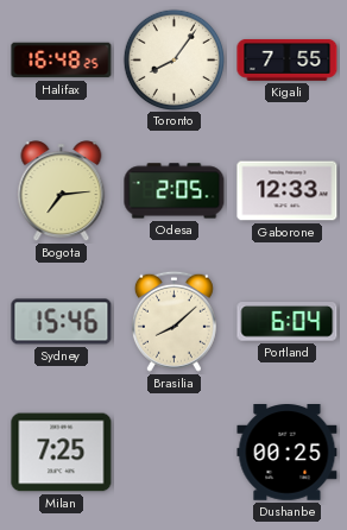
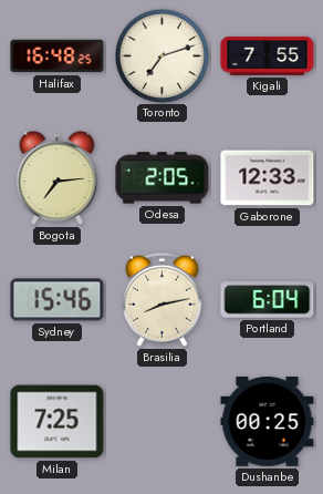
Toronto: 8:06 -> 7:12 (161, 55)
Brasilia: 8:08 -> 8:13 (161, 299)
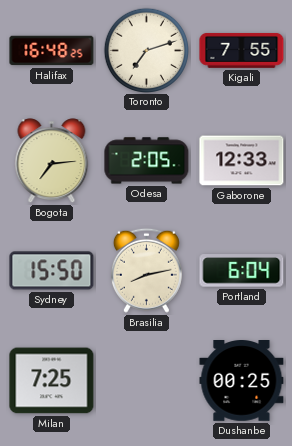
Sydney: 15:46 -> 15:50 (52, 271)
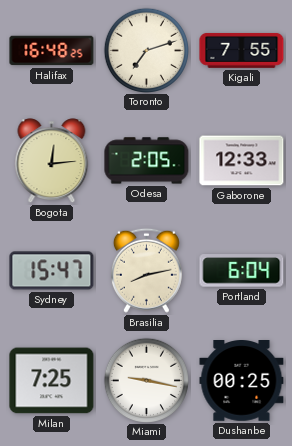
Bogota: 7:14 -> 12:14 (52, 161)
Sydney: 15:50 -> 15:47 (52, 271)
Miami: none -> 9:17 (146, 380)
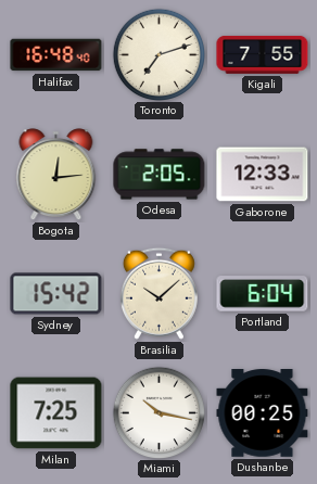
Halifax: 16:48:25 -> 16:48:40 (56, 55)
Sydney: 15:47 -> 15:42 (56, 294)
Brasilia: 8:13 -> 10:08 (158, 293)
Miami: 9:17 -> 10:17 (158, 412)
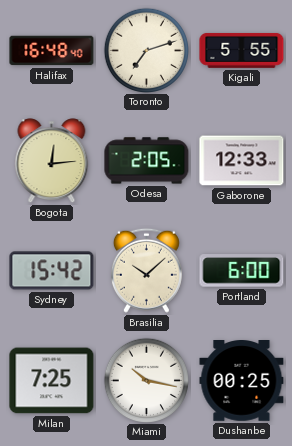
Kigali: 7:55 -> 5:55 (242, 50)
Portland: 6:04 -> 6:00 (242, 271)
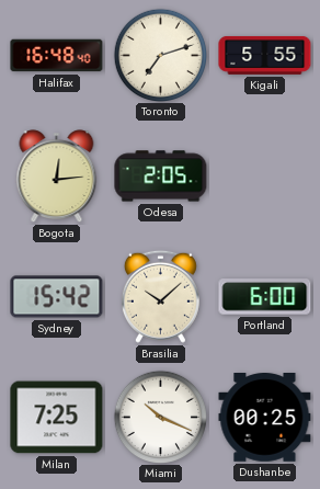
Gaborone: 12:33 -> none (242, 161)
Miami: 10:17 -> 10:19 (160, 417)
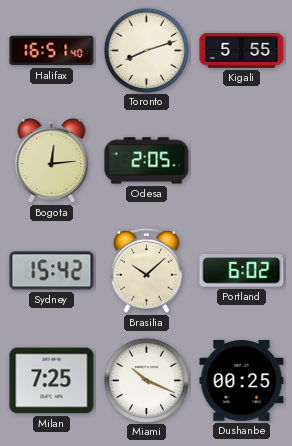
Halifax: 16:48 -> 16:51 (52, 51)
Toronto: 7:12 -> 8:12 (146, 50)
Portland: 6:00 -> 6:02 (242, 271)
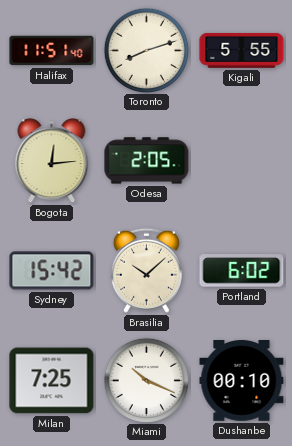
Halifax: 16:51 -> 11:51 (52, 51)
Dushanbe: 00:25 -> 00:10 (242, 381)
